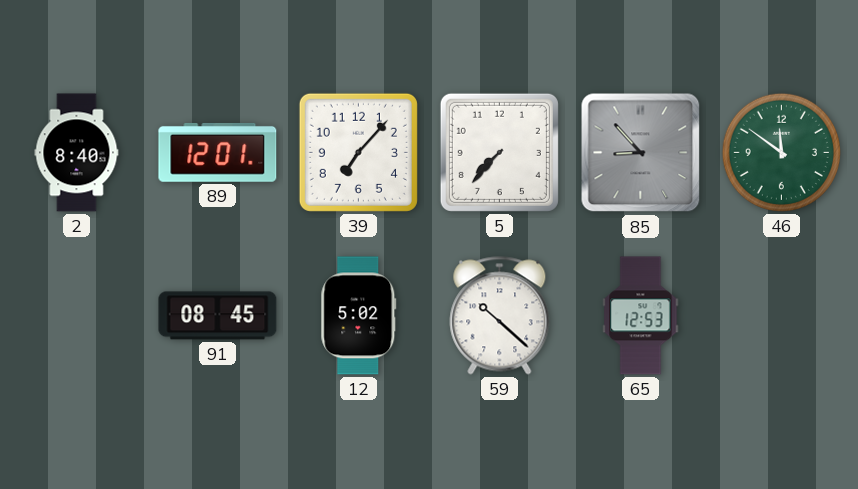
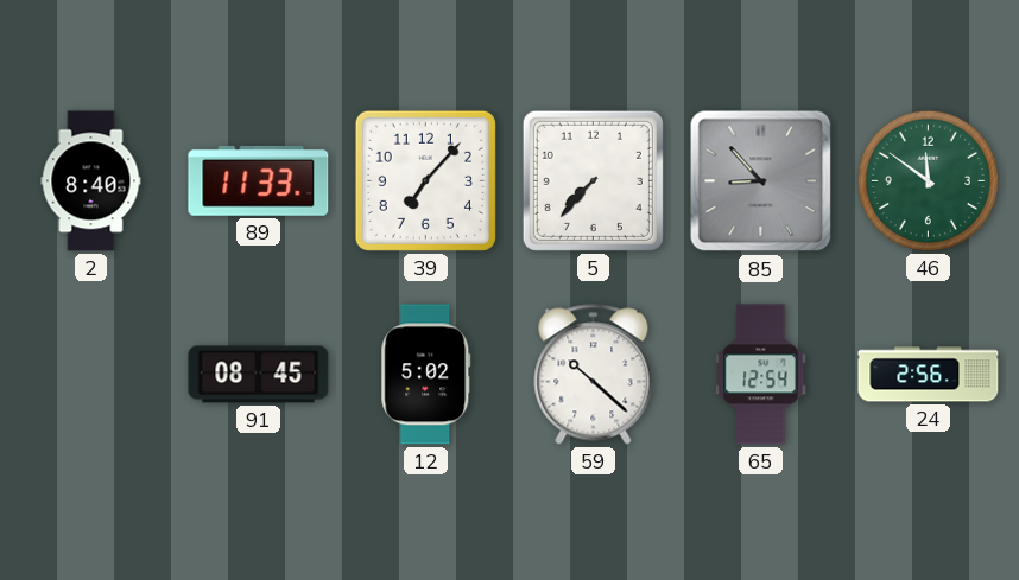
89: 12:01 -> 11:33 (259, 180)
65: 12:53 -> 12:54 (761, 375)
24: none -> 2:56 (929, 375)
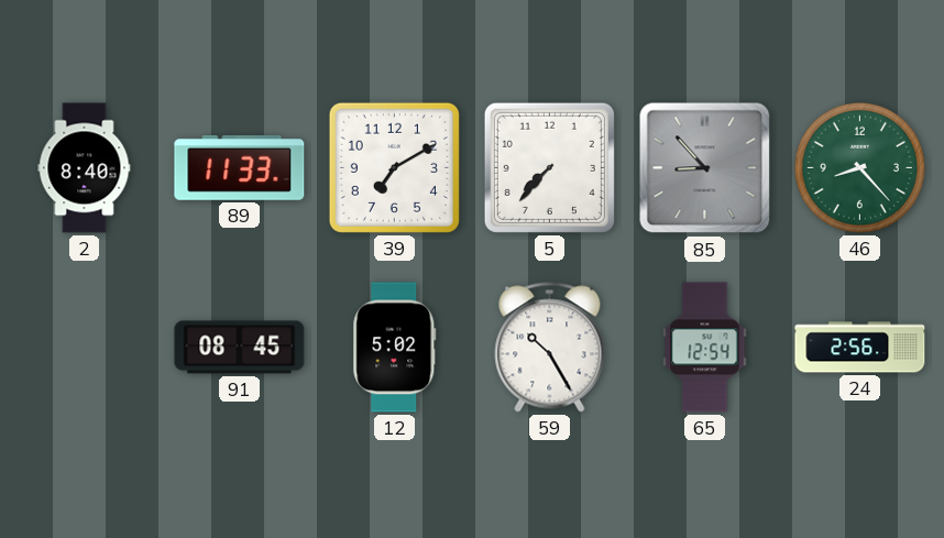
39: 7:07 -> 7:10 (394, 167)
46: 11:51 -> 8:23 (859, 167)
59: 10:22 -> 10:25 (550, 348)
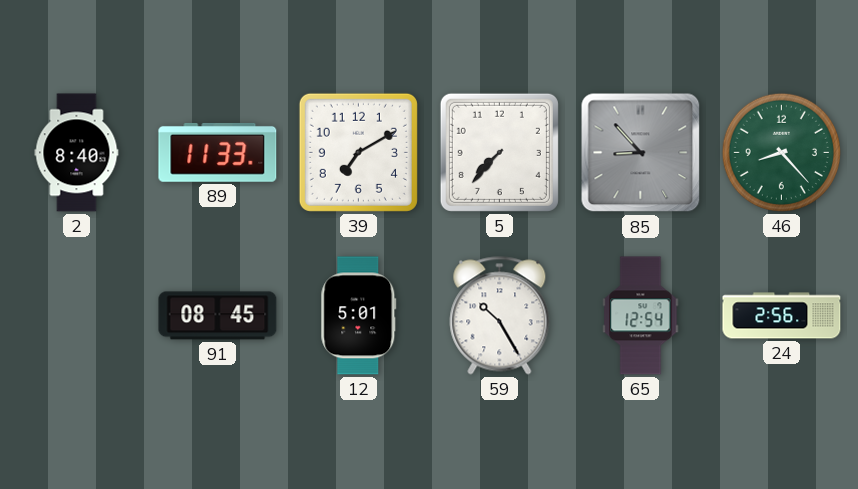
12: 5:02 -> 5:01 (359, 316)
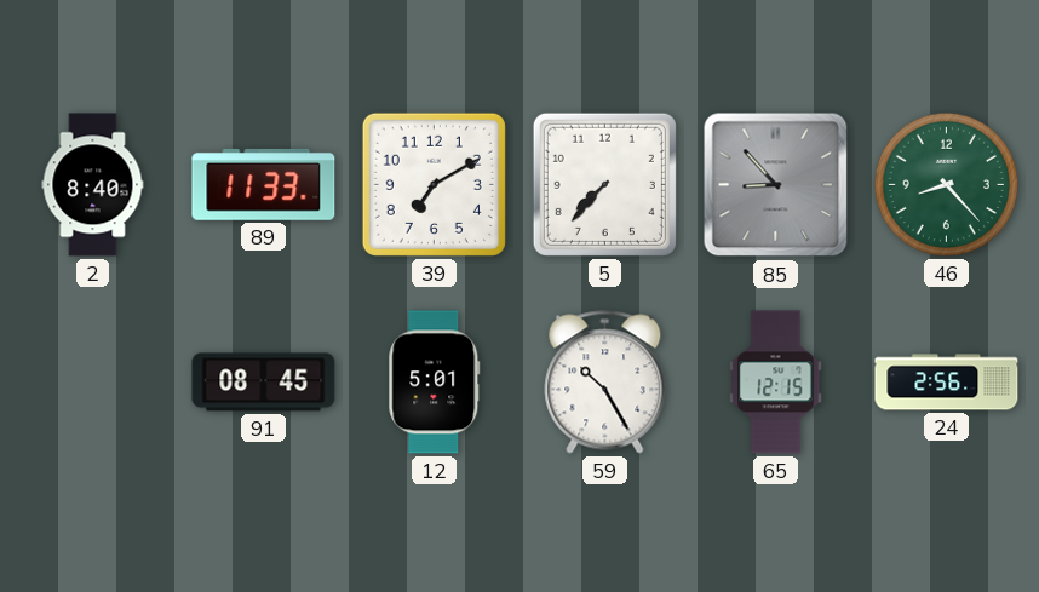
65: 12:54 -> 12:15 (776, 383)
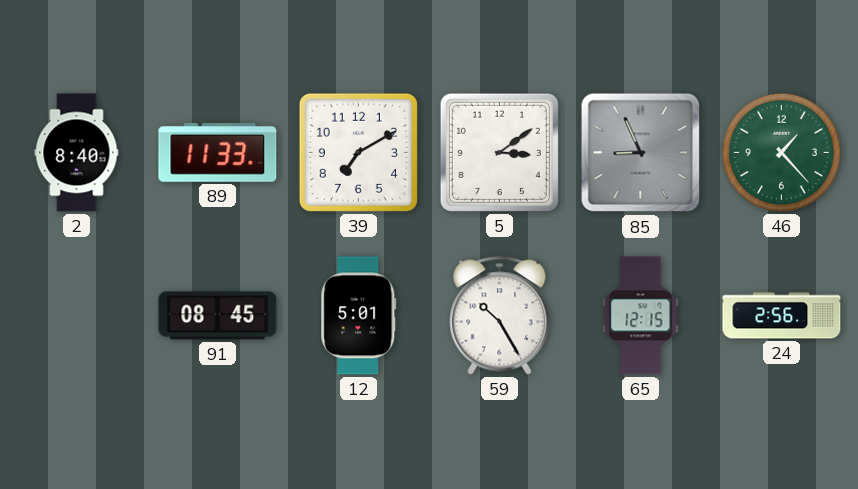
5: 7:37 -> 3:09 (499, 152)
85: 8:53 -> 8:56 (641, 153)
46: 8:23 -> 1:23 (781, 152)
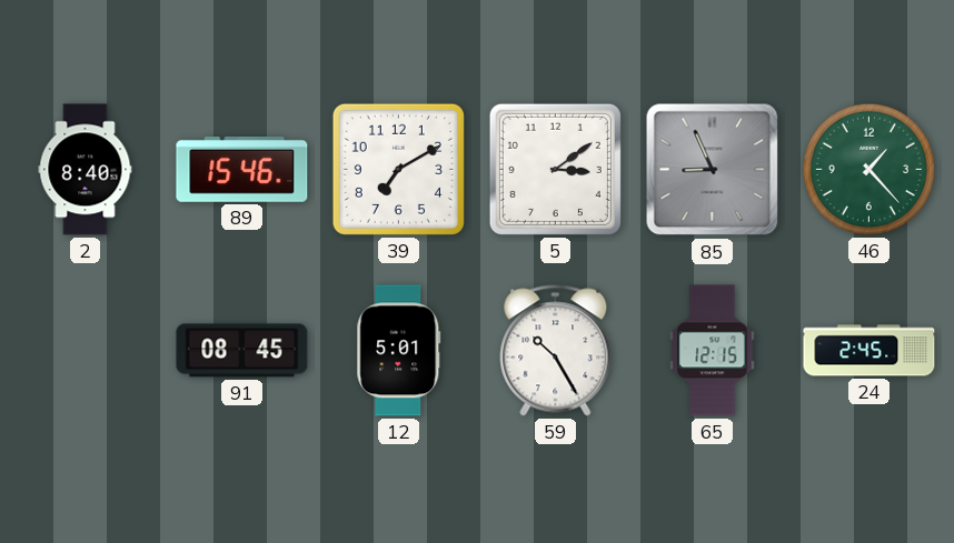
89: 11:33 -> 15:46 (242, 169)
24: 2:56 -> 2:45 (869, 351)
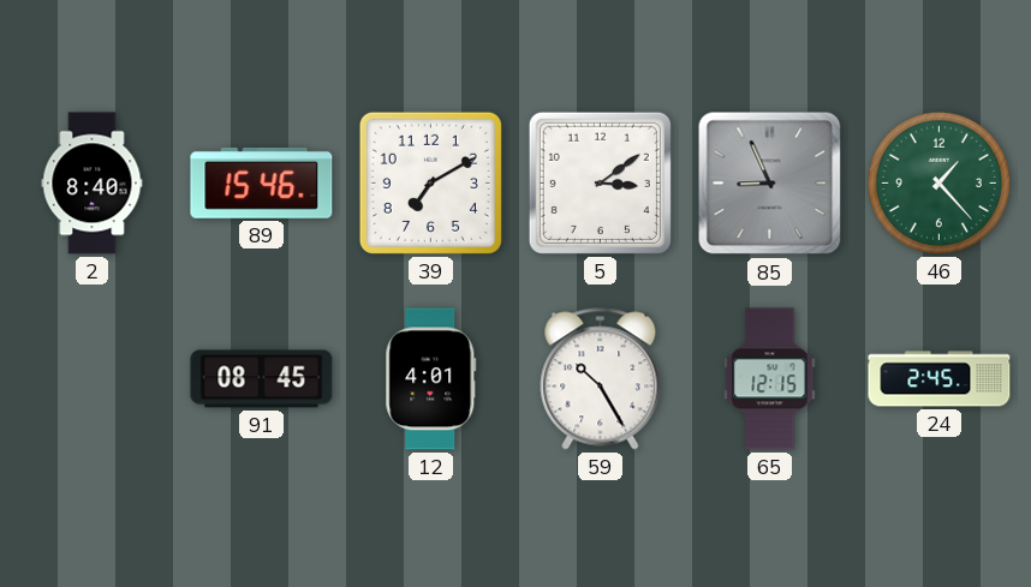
12: 5:01 -> 4:01 (431, 379)
